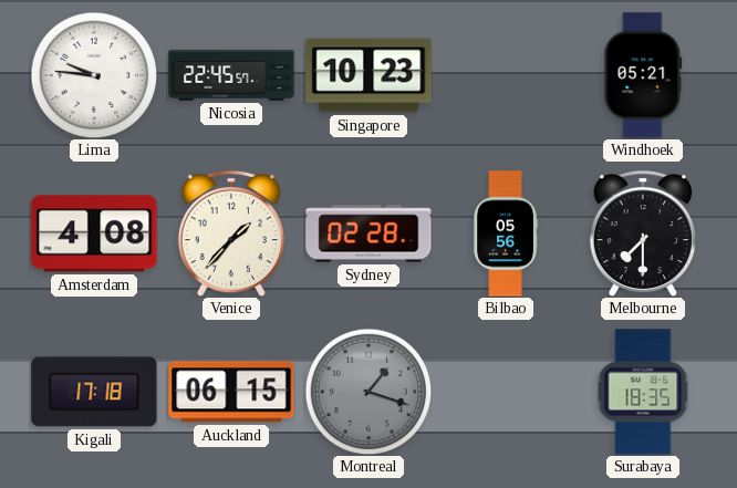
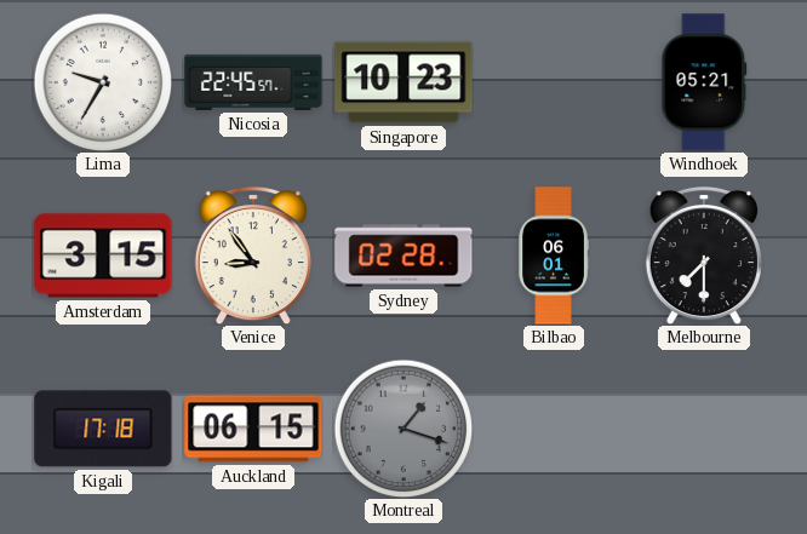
Lima: 9:46 -> 9:35 (103, 82)
Amsterdam: 4:08 -> 3:15 (103, 255)
Venice: 1:37 -> 8:54 (253, 255)
Bilbao: 05:56 -> 06:01 (554, 255)
Surabaya: 18:35 -> none (643, 392)
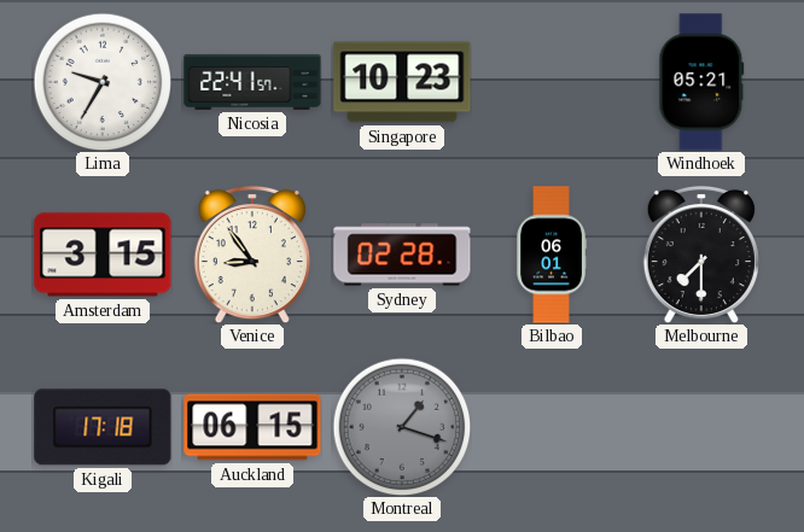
Nicosia: 22:45 -> 22:41 (252, 82)
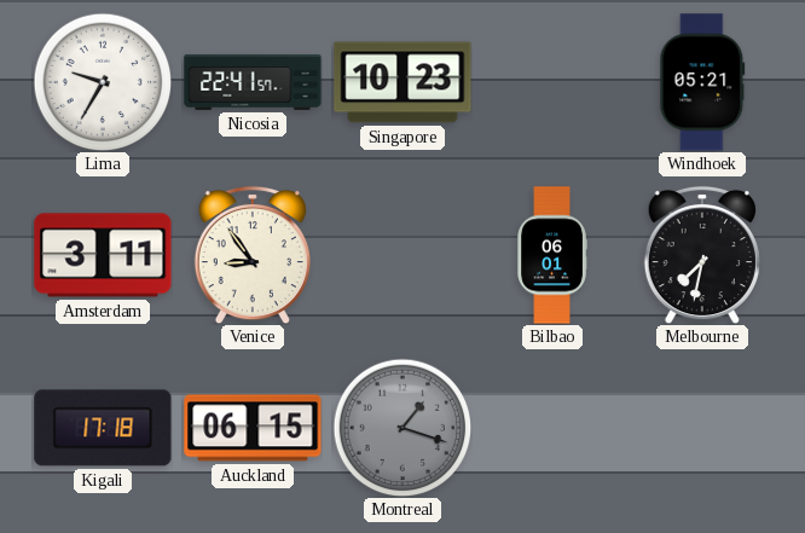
Amsterdam: 3:15 -> 3:11 (103, 255)
Sydney: 02:28 -> none (402, 255)
Melbourne: 7:30 -> 7:32 (702, 255)
